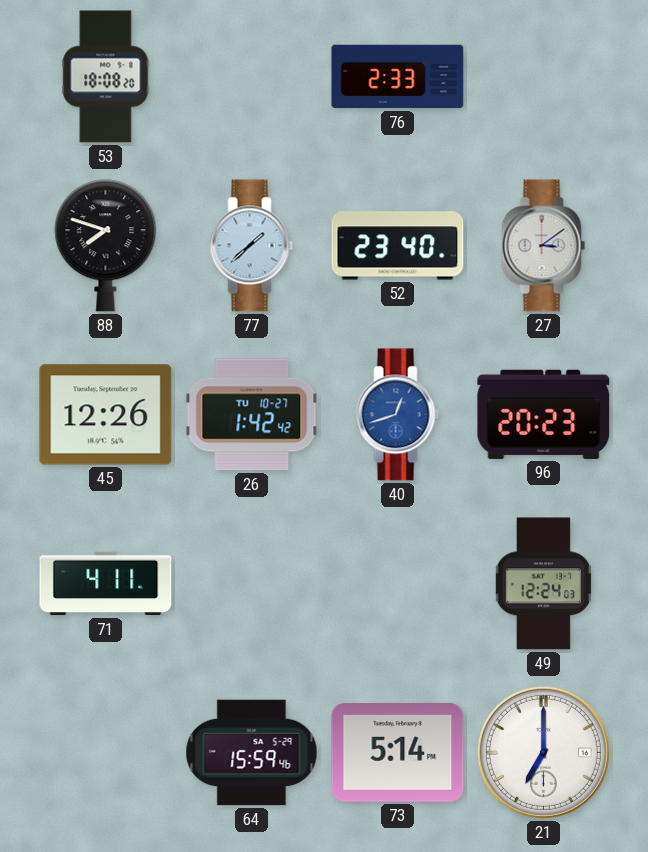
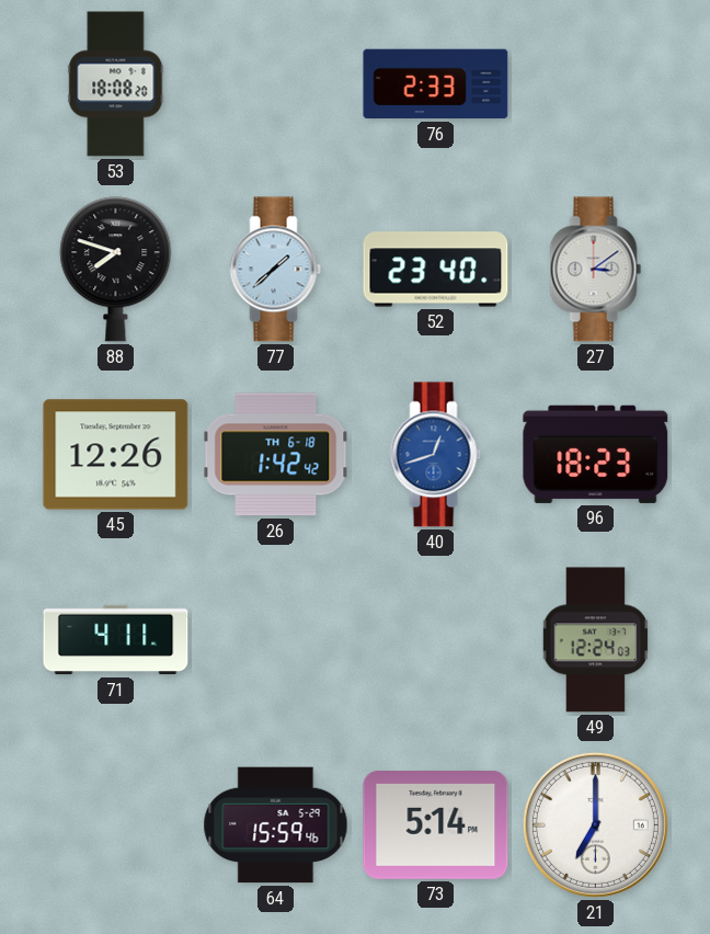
26 date: TU 10-27 -> TH 6-18 (276, 455)
96: 20:23 -> 18:23 (596, 454)
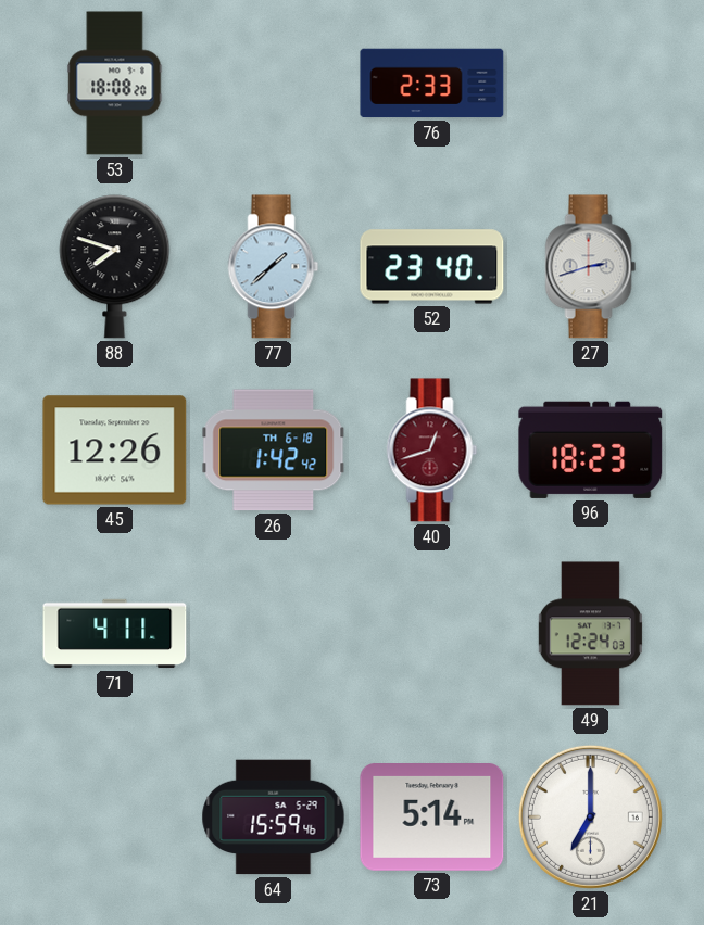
27: 3:09 -> 2:42 (591, 267)
40 dial: blue -> burgundy (432, 451)
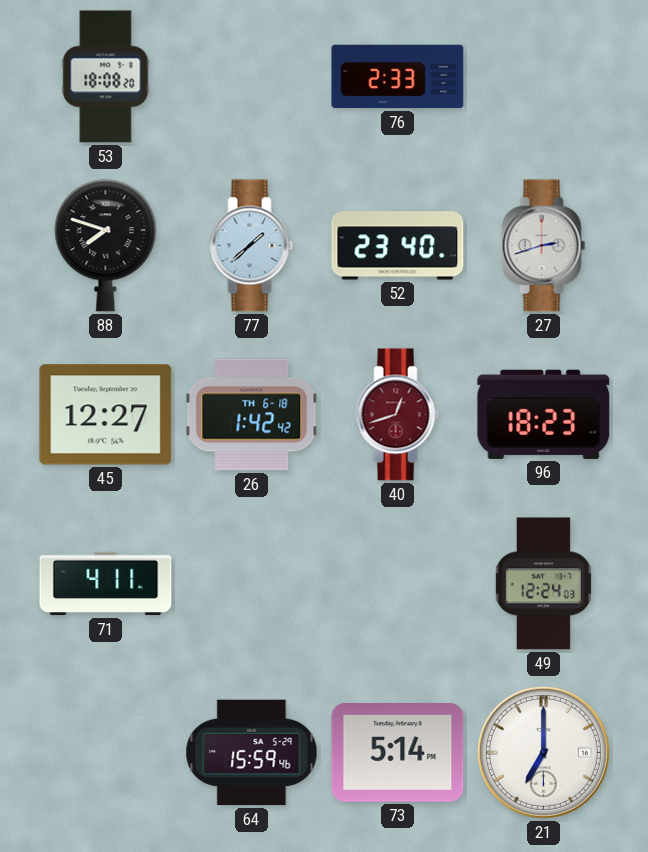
45: 12:26 -> 12:27 (106, 415)
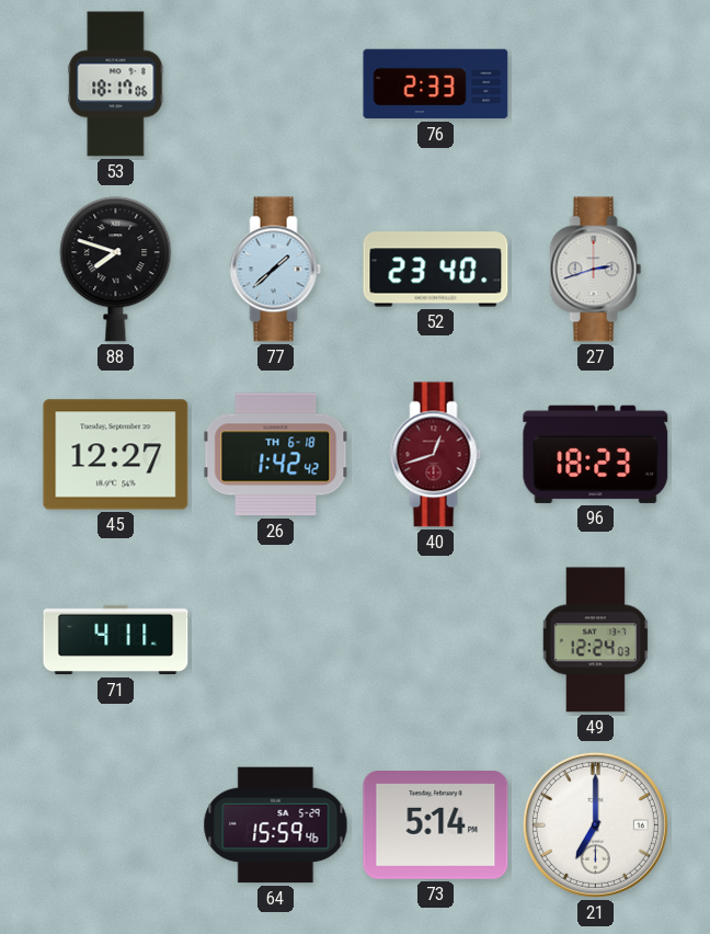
53: 18:08 -> 18:17 (116, 84)
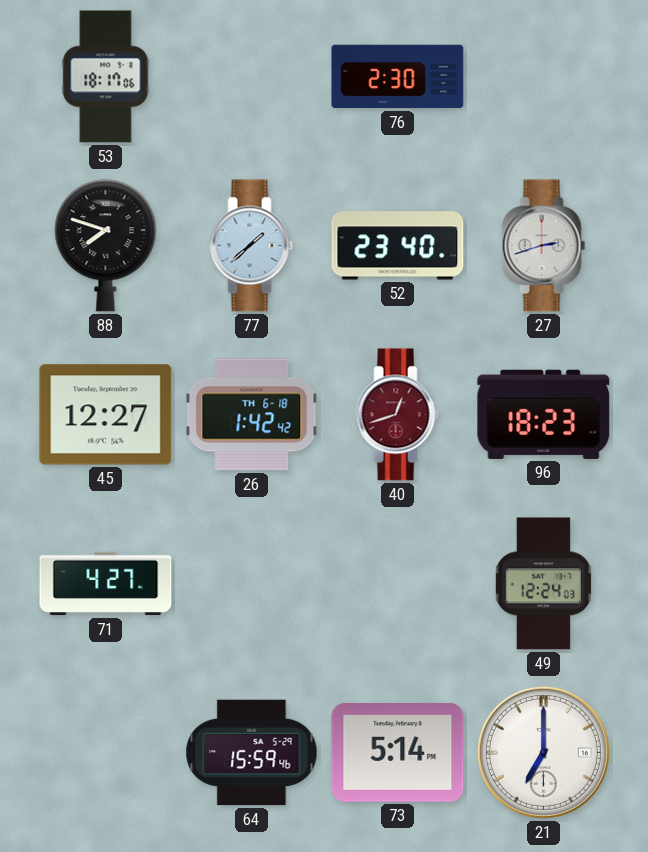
76: 2:33 -> 2:30 (398, 77)
71: 4:11 -> 4:27 (106, 584)
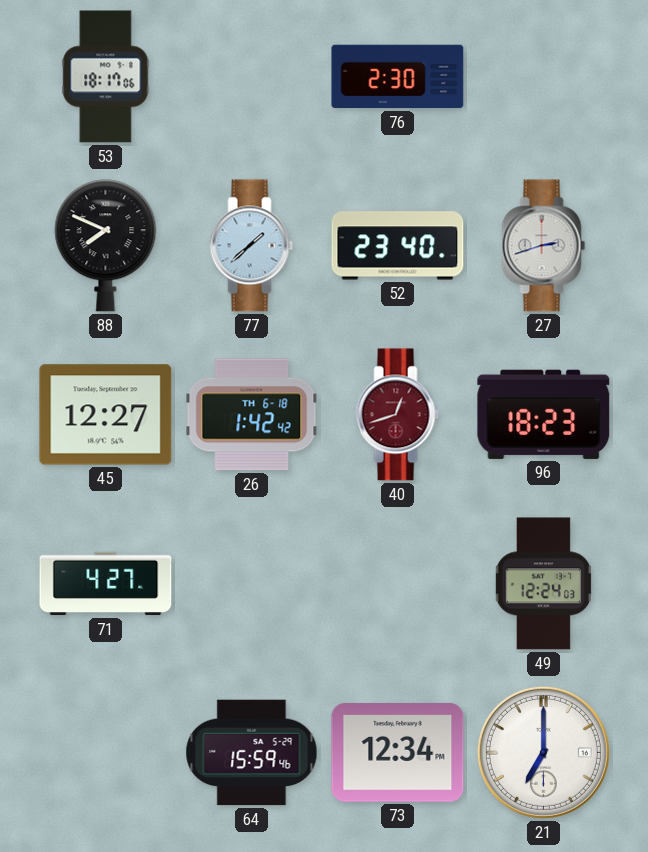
88: 7:48 -> 7:49 (106, 246)
73: 5:14 -> 12:34 (398, 753)
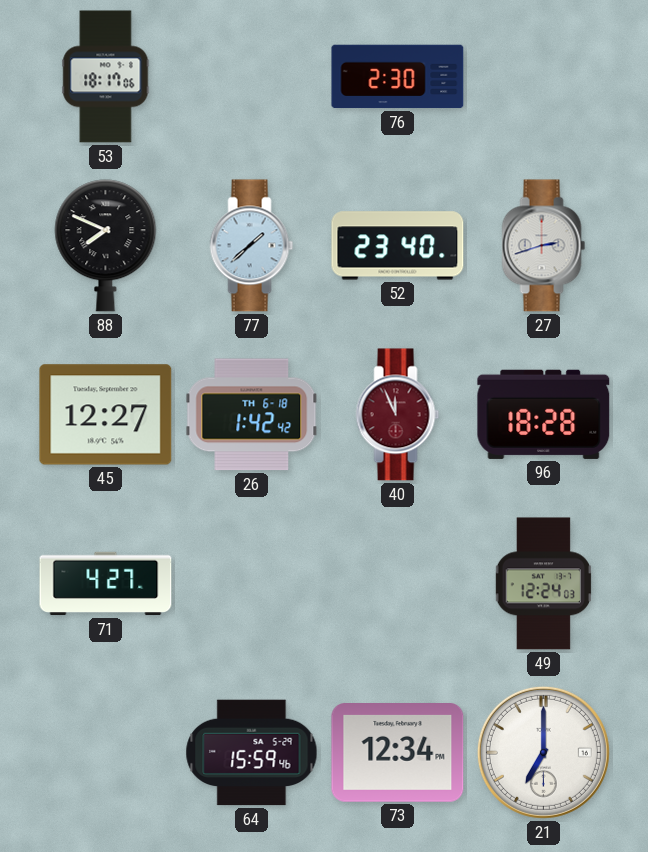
40: 12:42 -> 11:56 (398, 415)
96: 18:23 -> 18:28 (544, 414)
